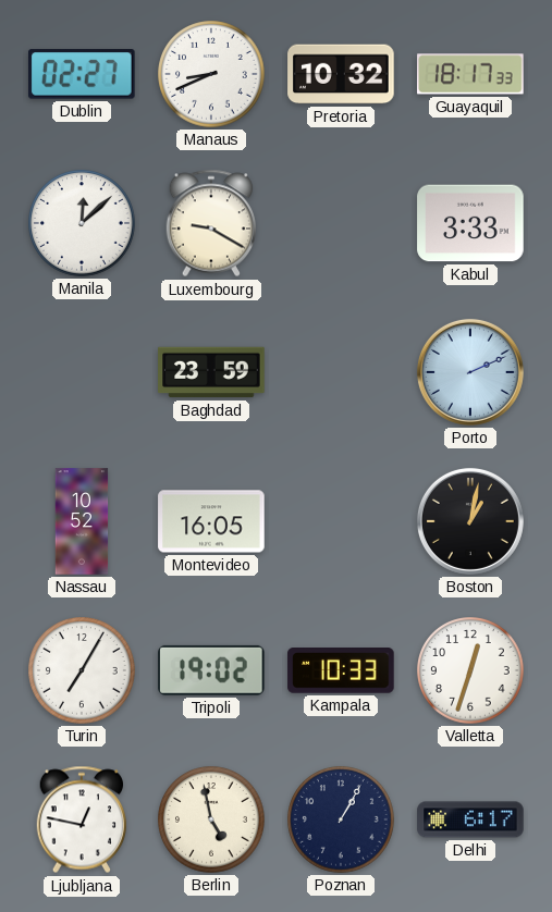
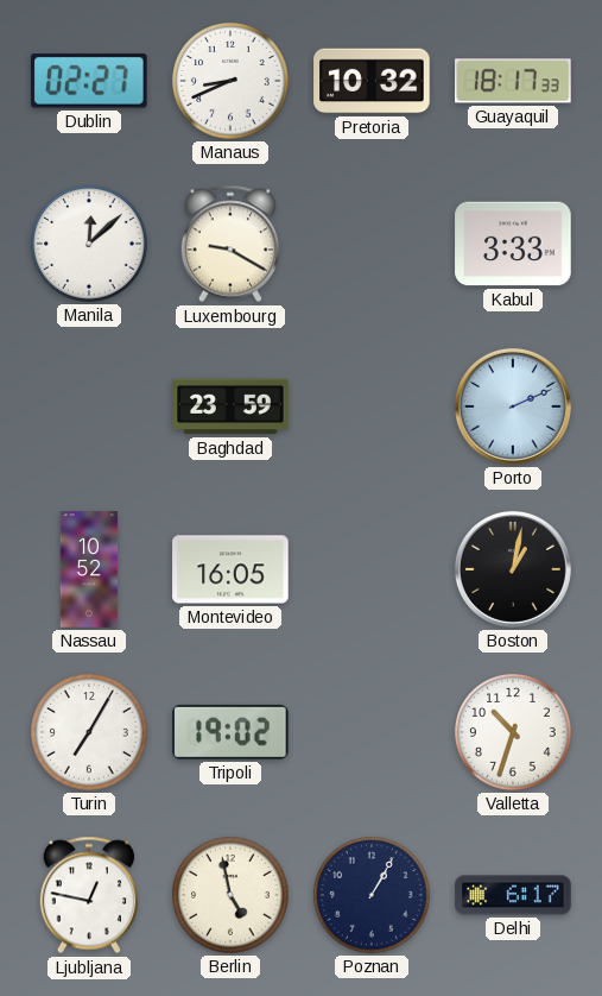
Kampala: 10:33 -> none (341, 671)
Valletta: 12:33 -> 10:33 (513, 732)
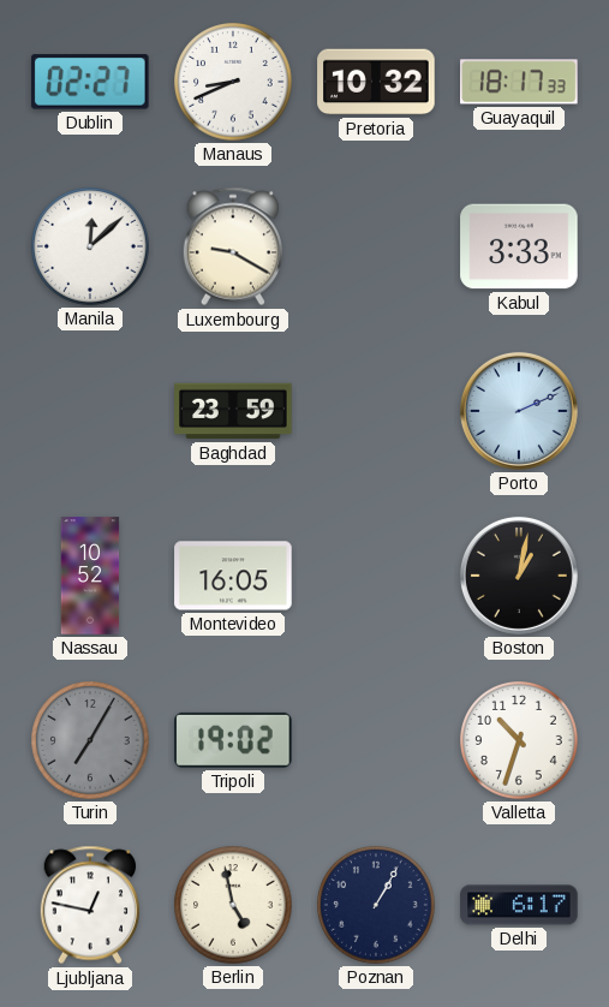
Turin dial: white -> grey (90, 740)
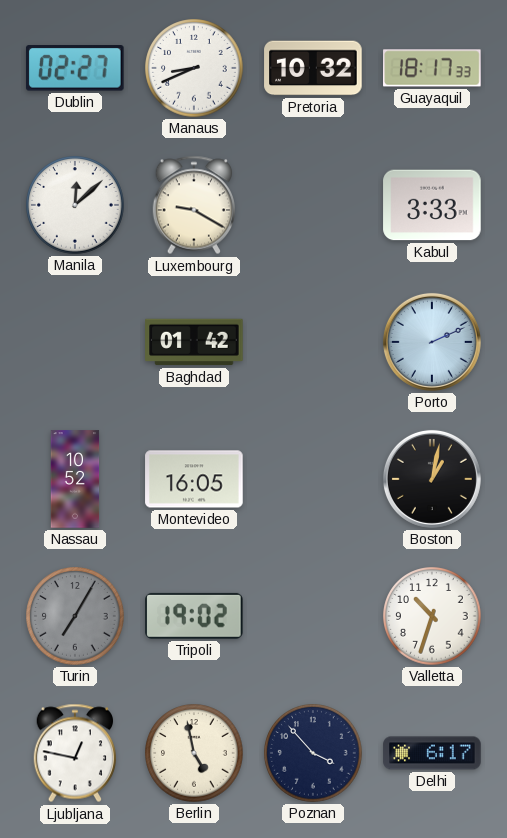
Baghdad: 23:59 -> 01:42 (194, 342)
Poznan: 1:05 -> 3:53 (313, 753)
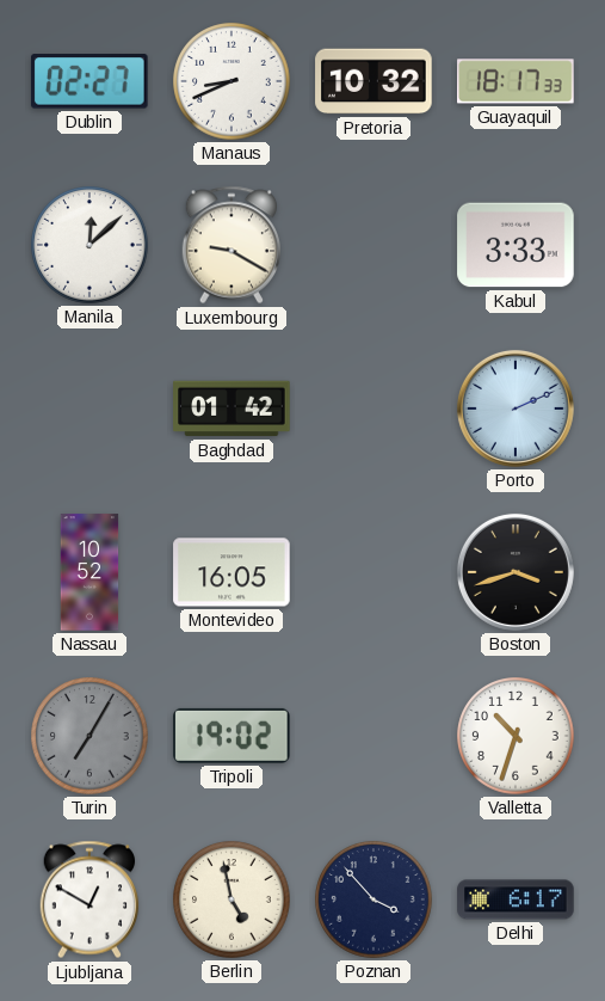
Boston: 1:02 -> 3:42 (516, 572)
Ljubljana: 12:47 -> 12:50 (88, 899)
